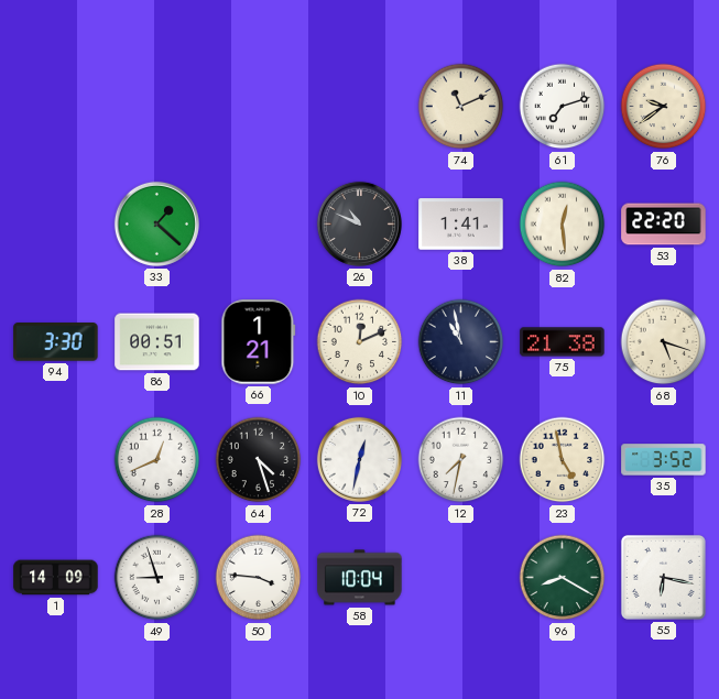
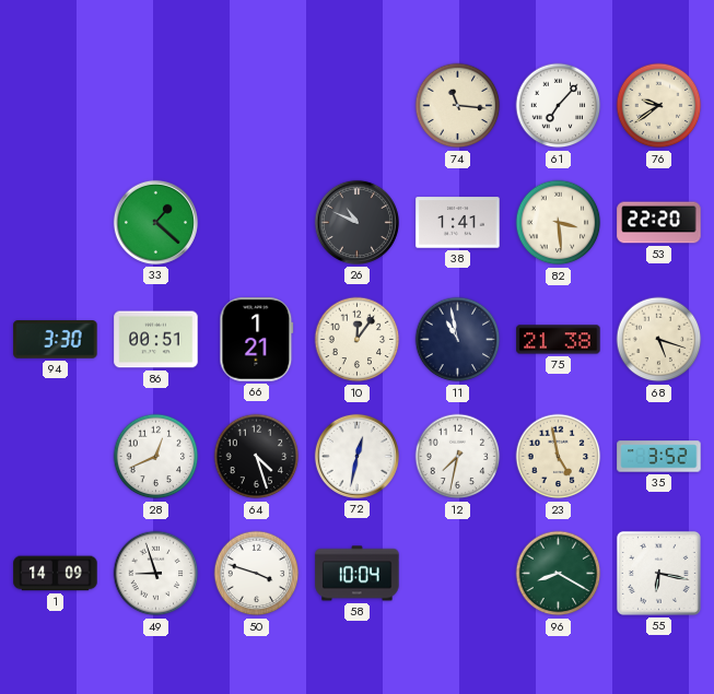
74: 11:11 -> 11:16 (458, 106)
61: 7:12 -> 7:07 (559, 106)
82: 12:29 -> 3:29 (559, 223)
10: 12:11 -> 12:06 (358, 340)
50: 3:46 -> 3:48 (257, 574)
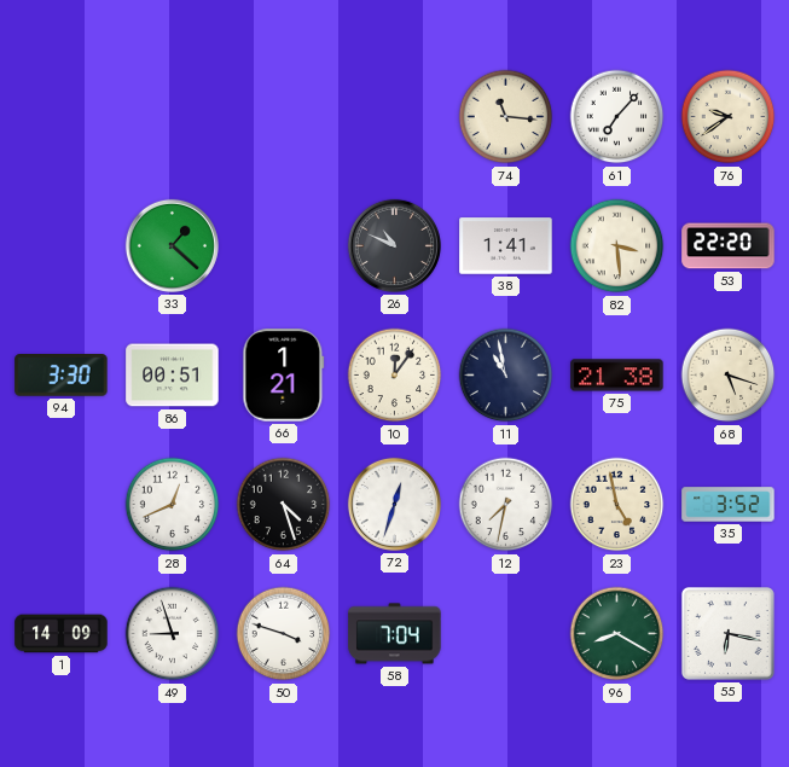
72: 12:32 -> 12:33 (394, 504)
58: 10:04 -> 7:04 (395, 634)
